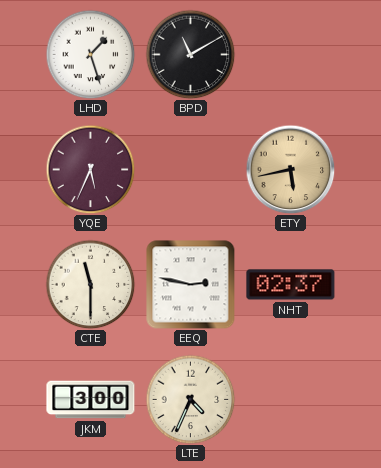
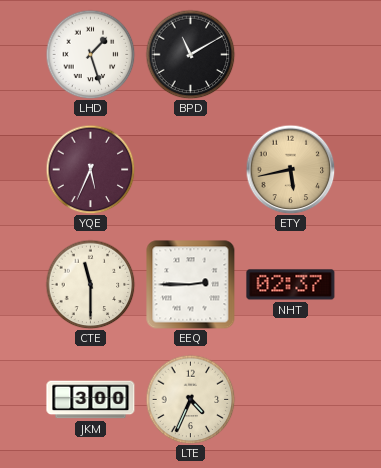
EEQ: 2:47 -> 2:45 (191, 285)
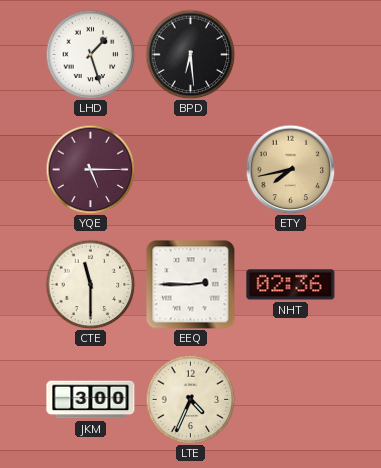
BPD: 11:10 -> 6:29 (190, 54)
YQE: 5:34 -> 5:15 (90, 169)
ETY: 5:43 -> 7:43 (290, 169)
NHT: 02:37 -> 02:36 (291, 285)
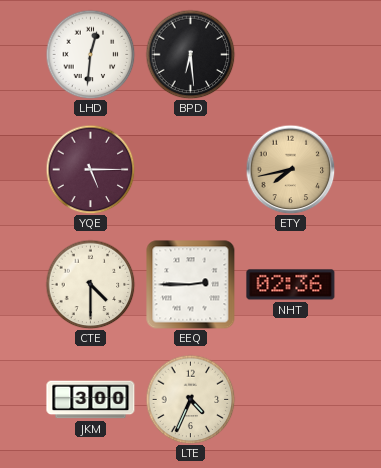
LHD: 1:27 -> 12:31 (90, 54)
CTE: 11:30 -> 4:30 (90, 284)
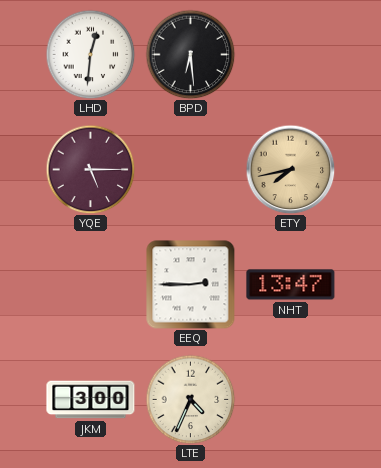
CTE: 4:30 -> none (90, 284)
NHT: 02:36 -> 13:47 (291, 285)
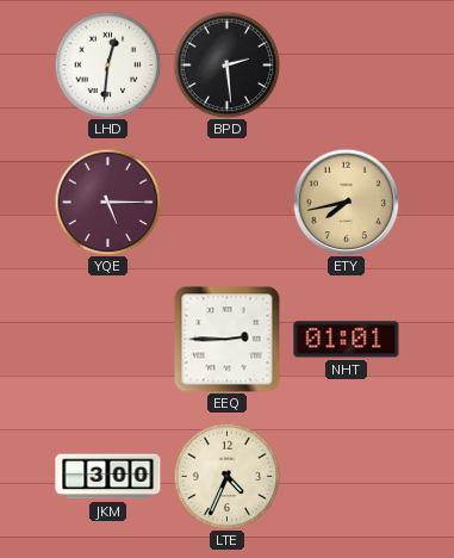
BPD: 6:29 -> 2:29 (226, 64)
NHT: 13:47 -> 01:01 (347, 340)
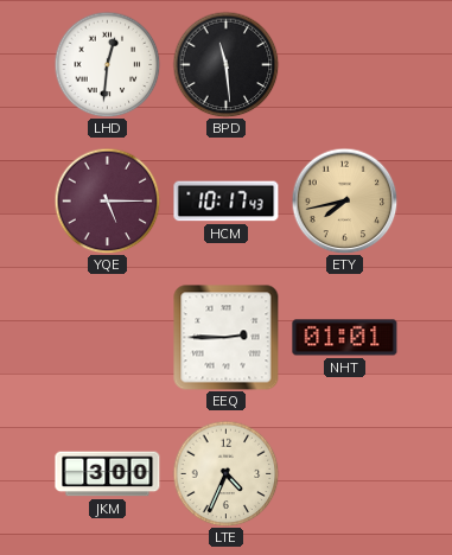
BPD: 2:29 -> 11:29 (225, 64)
HCM: none -> 10:17 (227, 202)
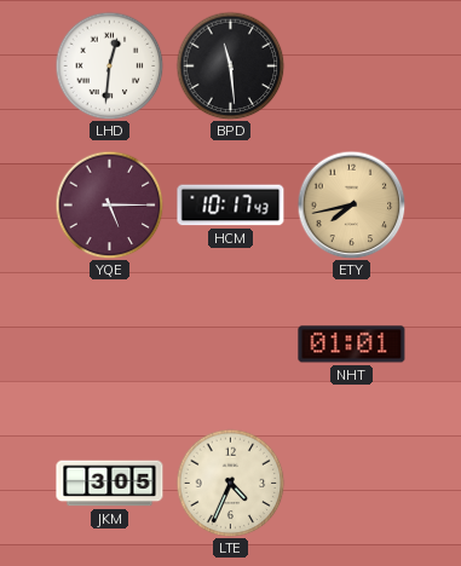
EEQ: 2:45 -> none (227, 338)
JKM: 3:00 -> 3:05 (110, 484)
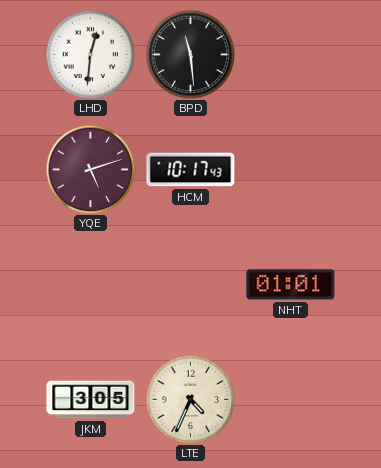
YQE: 5:15 -> 5:12 (90, 169)
ETY: 7:43 -> none (351, 204)
